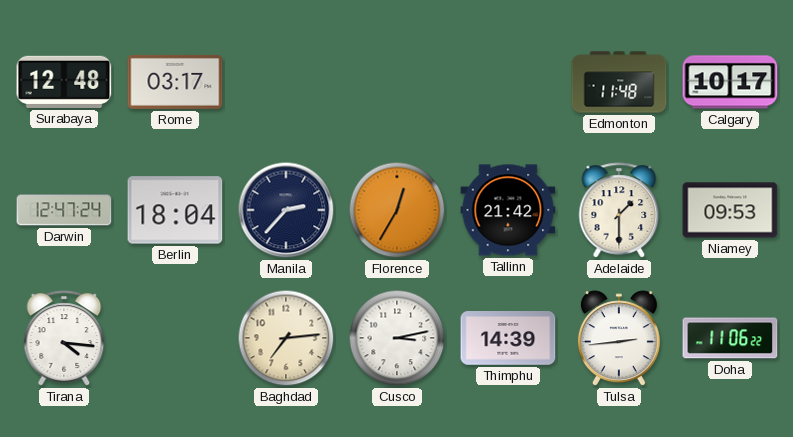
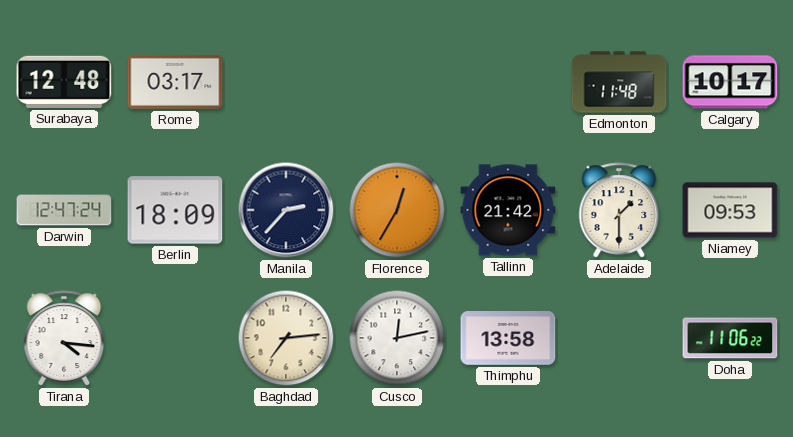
Berlin: 18:04 -> 18:09 (175, 210)
Cusco: 3:13 -> 12:13 (397, 338)
Thimphu: 14:39 -> 13:58 (508, 339)
Tulsa: 2:44 -> none (619, 339)
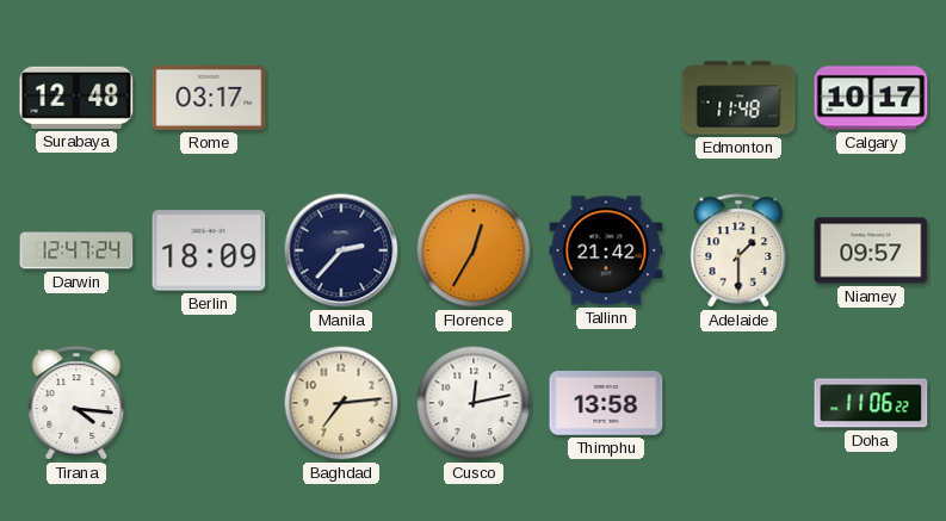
Niamey: 09:53 -> 09:57 (871, 250)
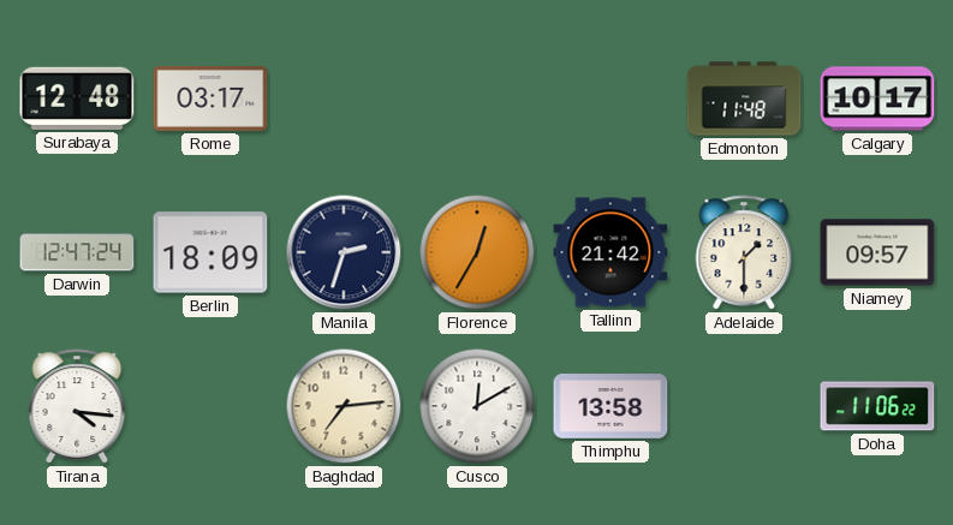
Manila: 2:37 -> 2:33 (344, 252)
Cusco: 12:13 -> 12:10 (477, 406)
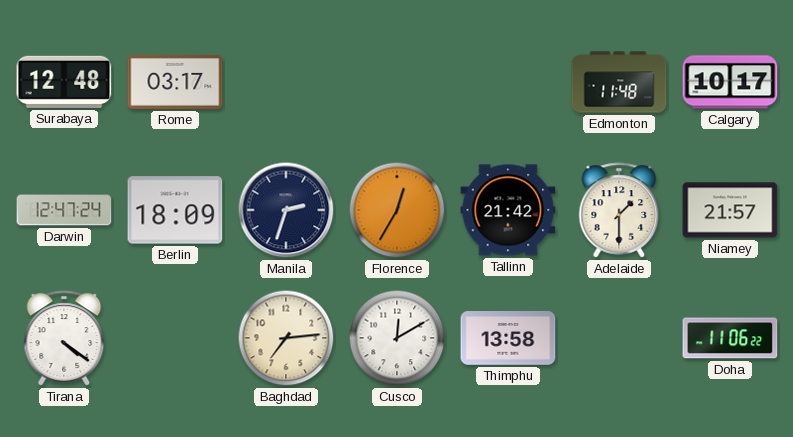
Niamey: 09:57 -> 21:57 (730, 210)
Tirana: 4:16 -> 4:21 (64, 338)
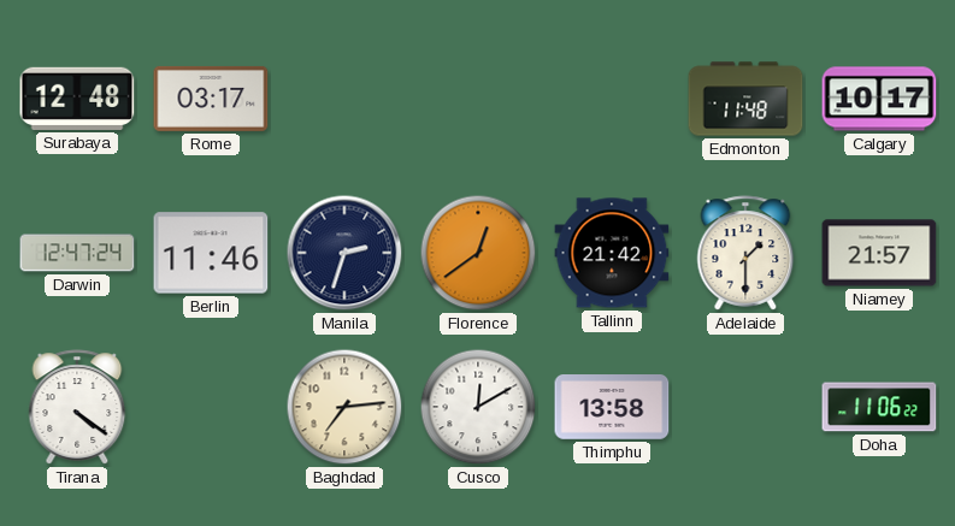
Berlin: 18:09 -> 11:46 (211, 253)
Florence: 12:35 -> 12:39 (478, 253)
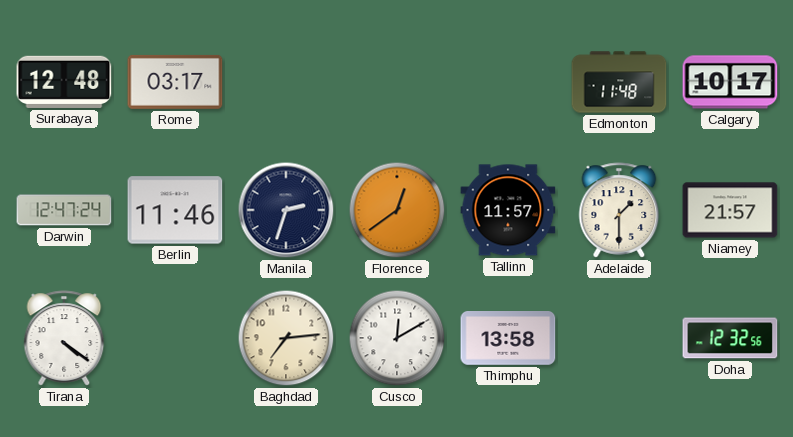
Tallinn: 21:42 -> 11:57 (508, 210)
Doha: 11:06 -> 12:32 (730, 338)
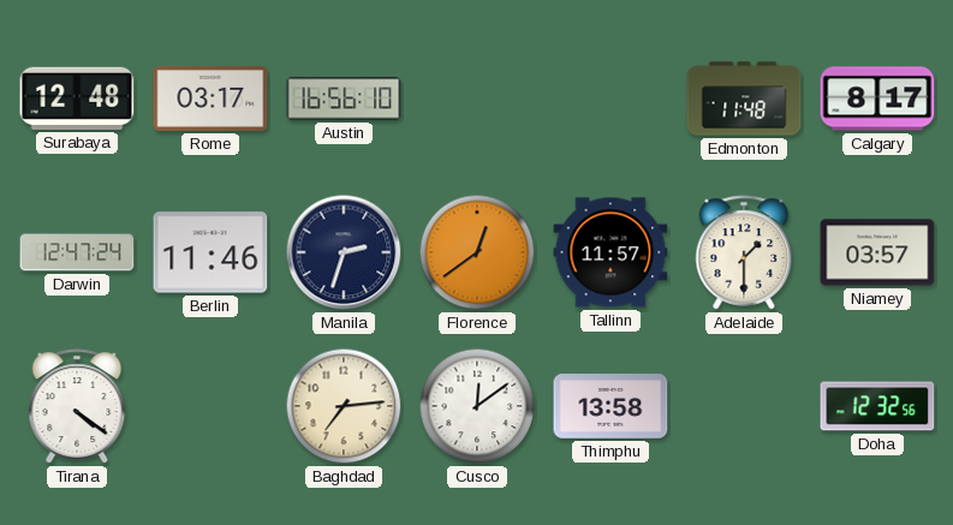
Austin: none -> 16:56 (344, 99)
Calgary: 10:17 -> 8:17 (877, 99)
Niamey: 21:57 -> 03:57 (877, 252)
Cusco: 12:10 -> 12:09 (477, 406)
